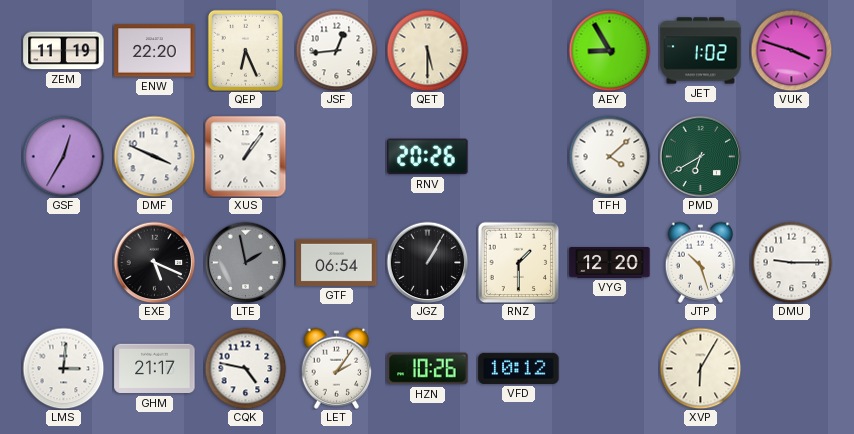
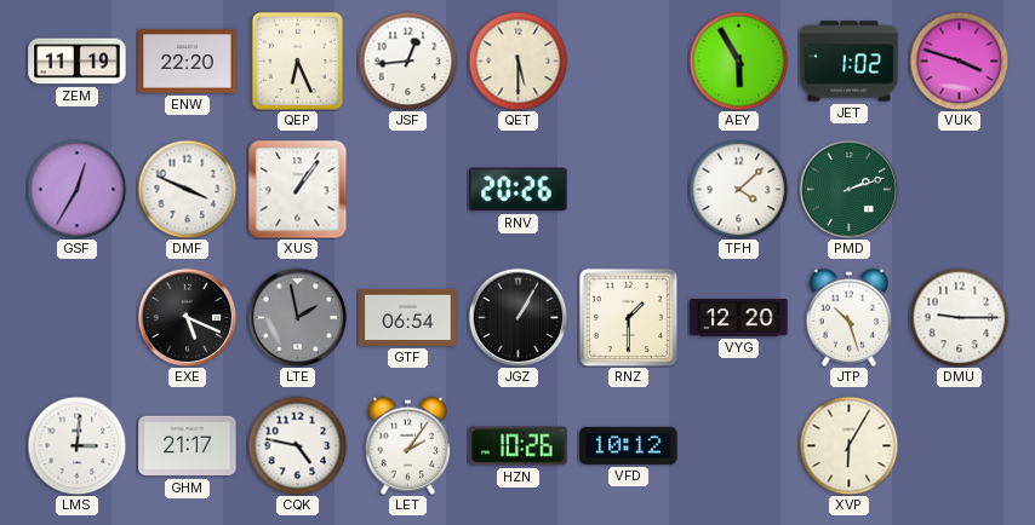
AEY: 8:55 -> 5:55 (738, 60)
PMD: 6:40 -> 2:12 (848, 189)
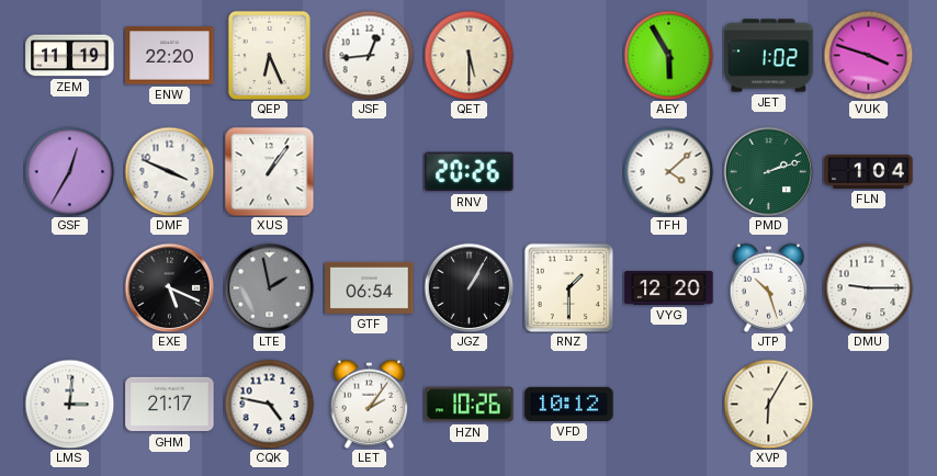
FLN: none -> 1:04 (869, 172)
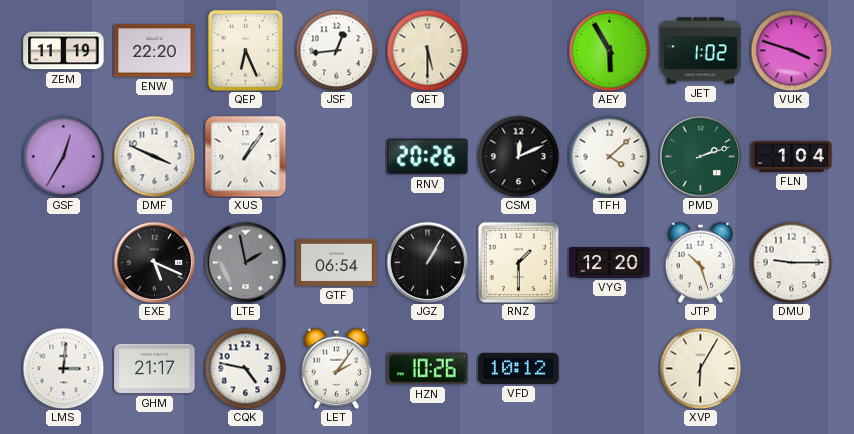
CSM: none -> 12:11 (518, 156)
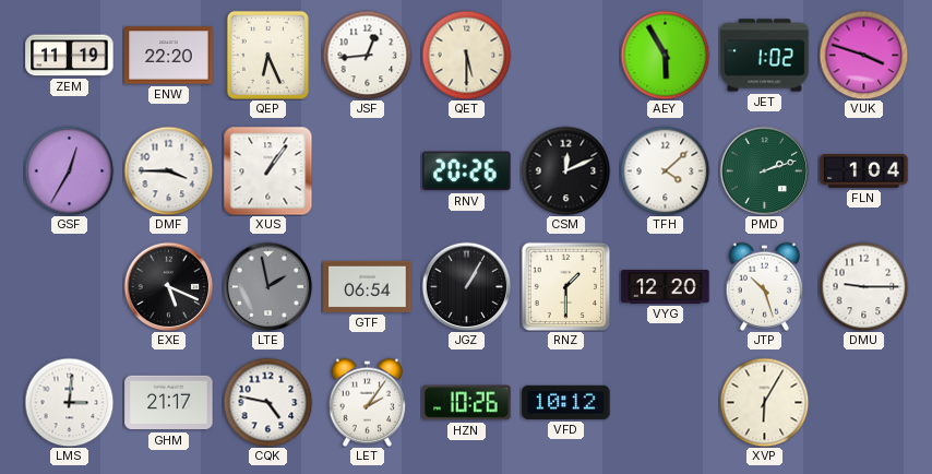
DMF: 3:49 -> 3:45 (168, 170)
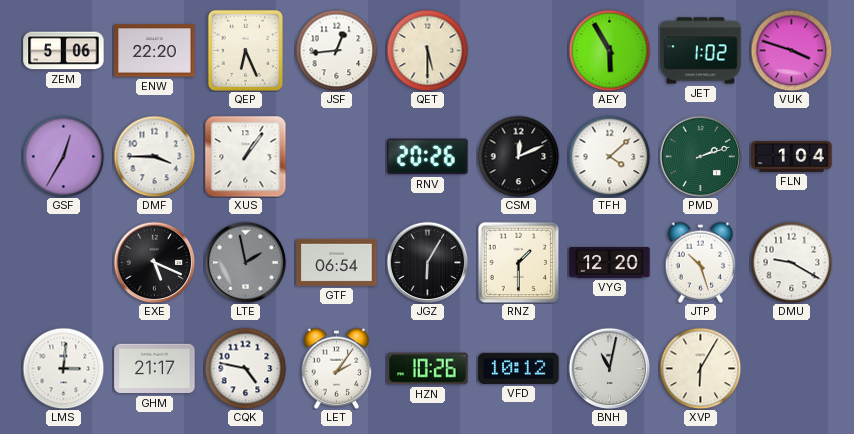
ZEM: 11:19 -> 5:06 (64, 51)
JGZ: 1:05 -> 6:05 (427, 262)
DMU: 9:15 -> 9:20 (791, 262)
BNH: none -> 11:02 (609, 368)
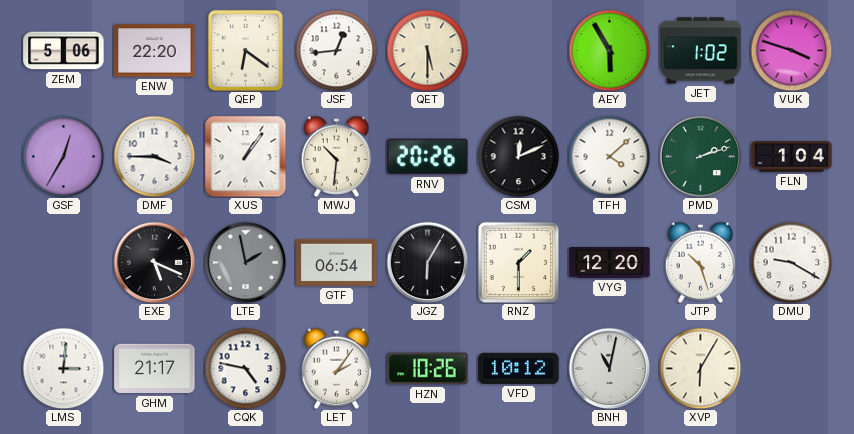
QEP: 6:26 -> 6:21 (245, 50)
MWJ: none -> 10:31 (337, 156)
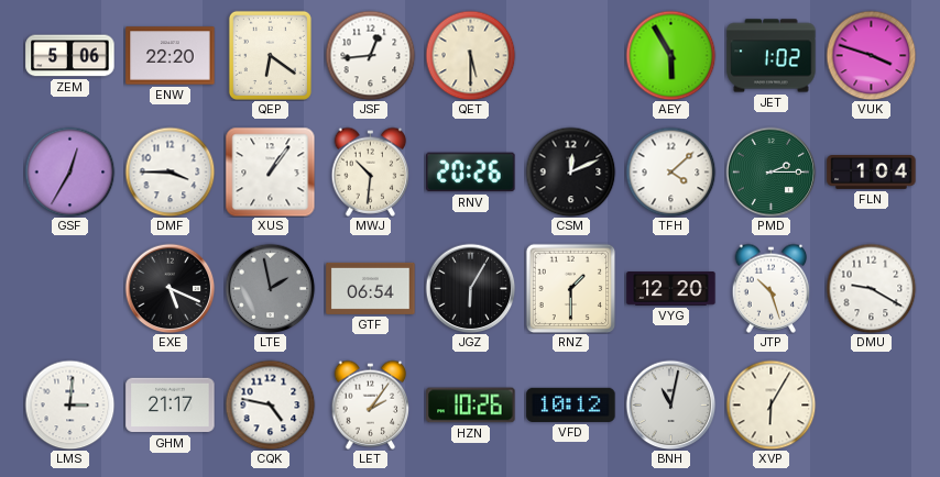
PMD: 2:12 -> 2:15 (770, 171)
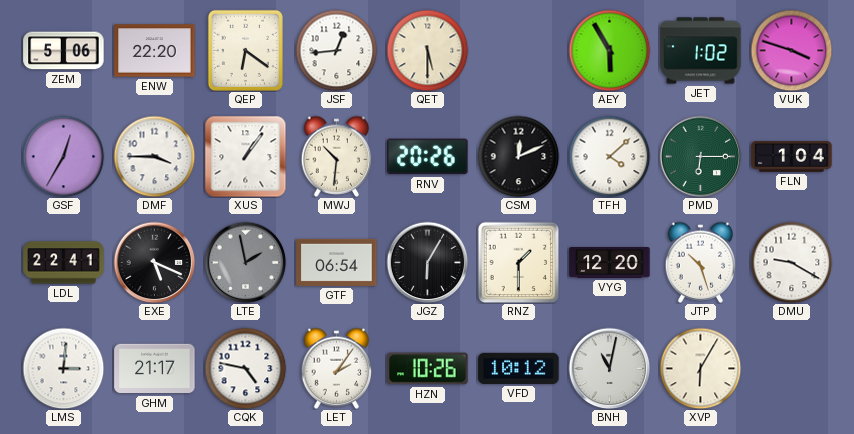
PMD: 2:15 -> 6:15 (700, 156)
LDL: none -> 22:41 (64, 263)
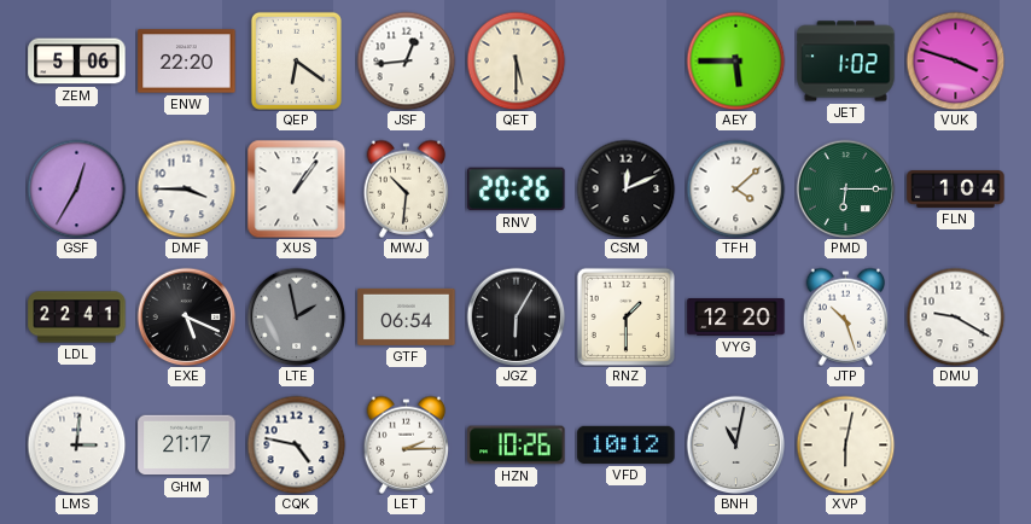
AEY: 5:55 -> 5:45 (735, 60)
LET: 2:06 -> 2:15 (407, 444)
XVP: 6:05 -> 6:02 (845, 444)
